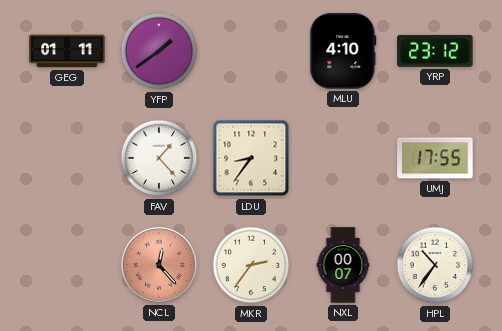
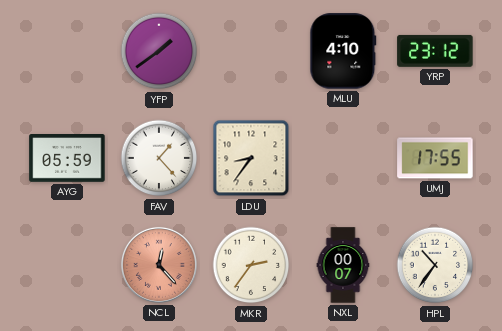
GEG: 01:11 -> none (67, 51)
AYG: none -> 05:59 (67, 158)
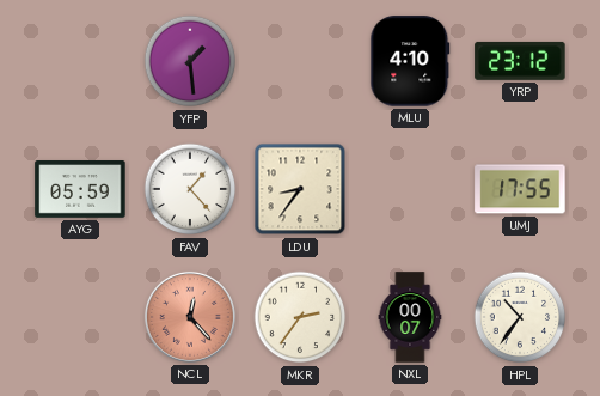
YFP: 1:39 -> 1:29 (190, 61)
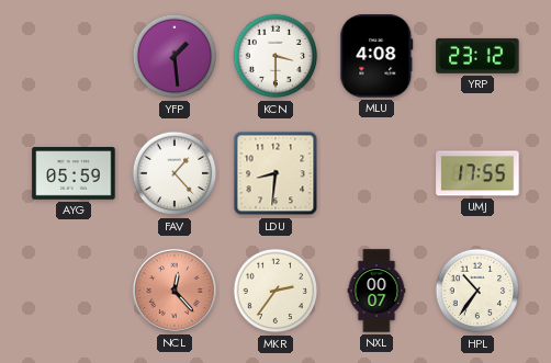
KCN: none -> 3:30 (275, 56)
MLU: 4:10 -> 4:08 (376, 56)
LDU: 8:36 -> 8:31 (275, 173)
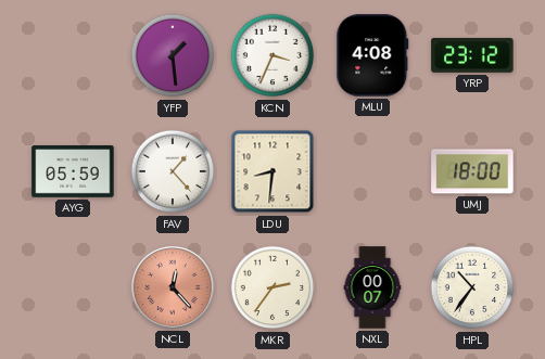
KCN: 3:30 -> 3:34 (272, 55)
UMJ: 17:55 -> 18:00 (472, 171)
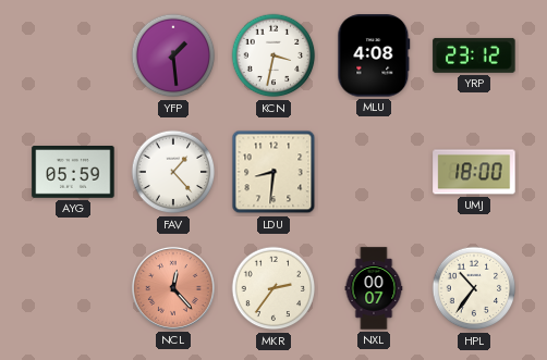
KCN: 3:34 -> 3:32 (273, 55)
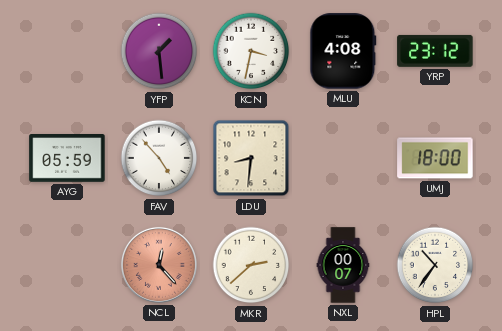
FAV: 1:23 -> 4:53 (159, 158)
MKR: 2:36 -> 2:38 (251, 265)
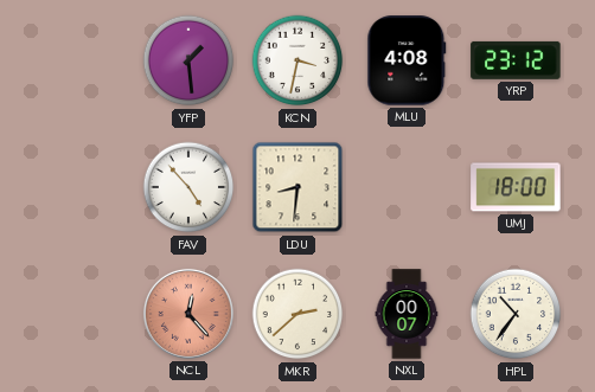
AYG: 05:59 -> none (67, 158)
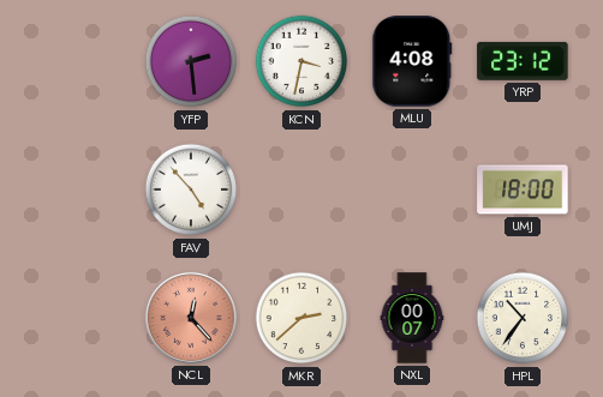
YFP: 1:29 -> 2:29 (191, 61)
LDU: 8:31 -> none (297, 187)
